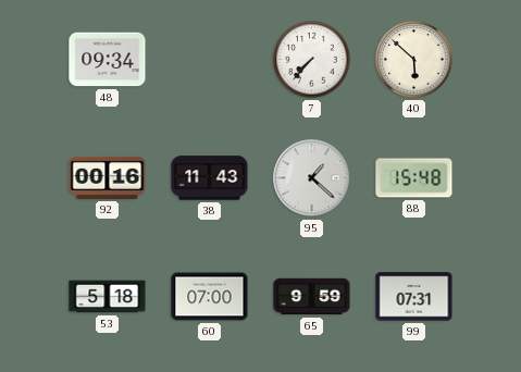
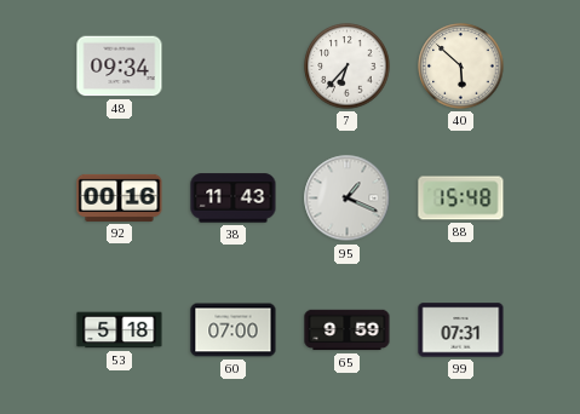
7: 7:37 -> 6:37 (348, 67)
95: 1:22 -> 1:19 (348, 199)
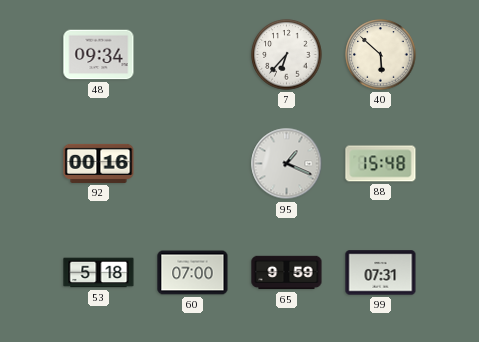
38: 11:43 -> none (234, 199)
